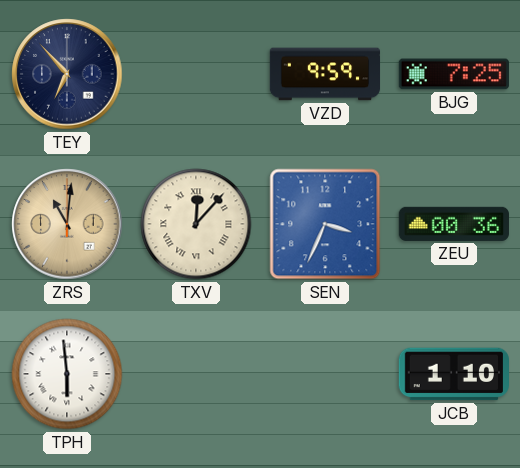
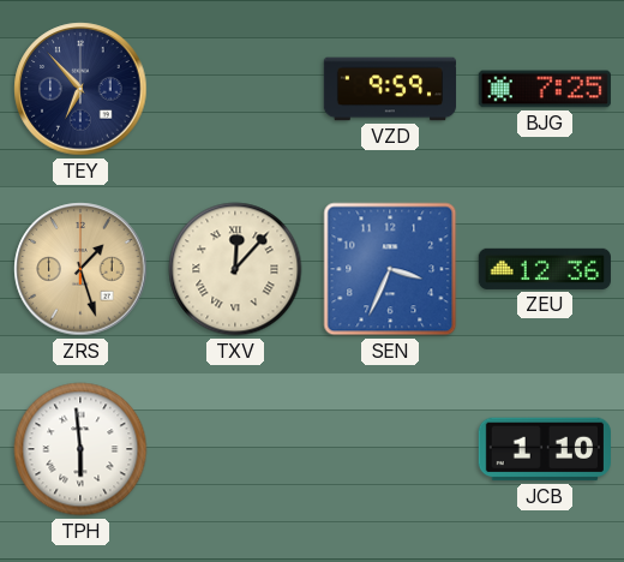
ZRS: 11:01 -> 1:27 (80, 269)
ZEU: 00:36 -> 12:36 (545, 269)
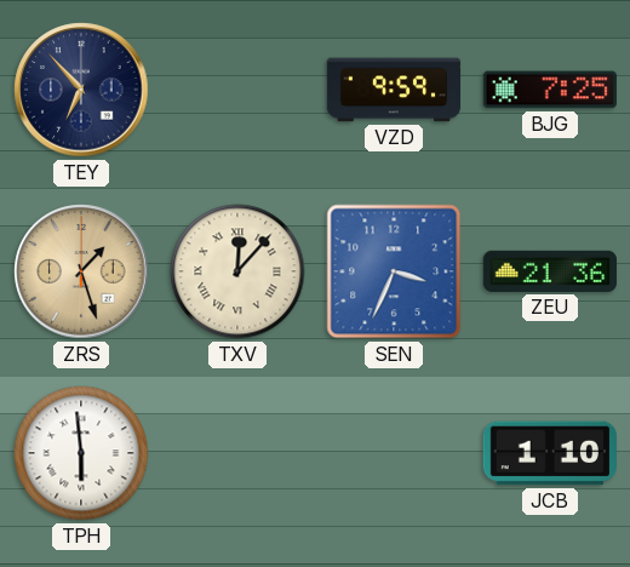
ZEU: 12:36 -> 21:36 (550, 271)
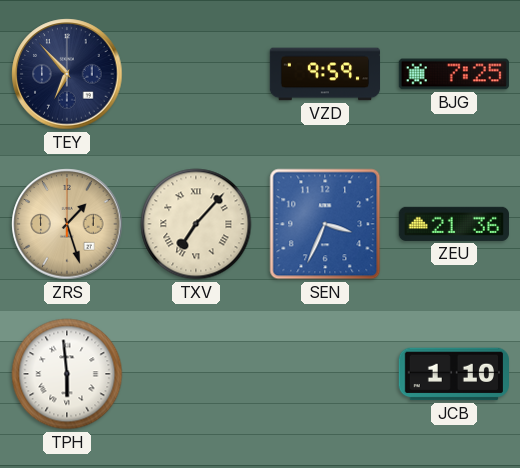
TXV: 12:07 -> 7:07 (196, 224)
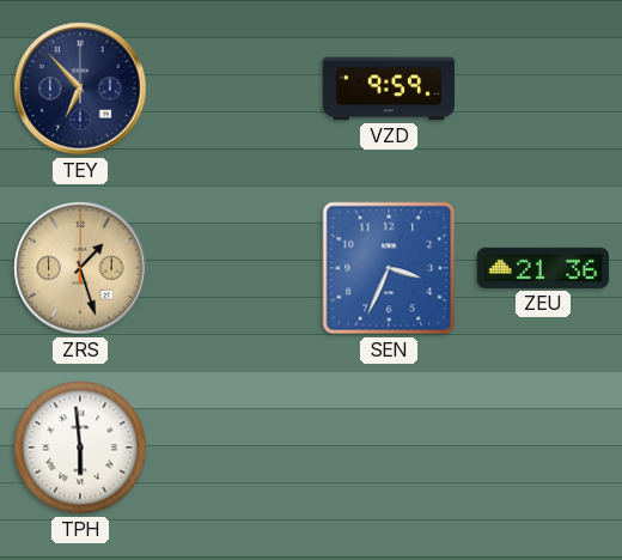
BJG: 7:25 -> none (454, 74)
TXV: 7:07 -> none (196, 224)
JCB: 1:10 -> none (453, 374)
